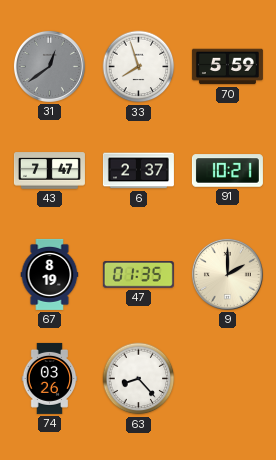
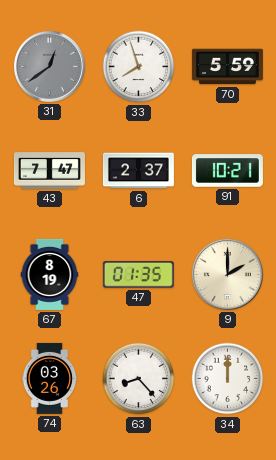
34: none -> 12:00 (228, 379)
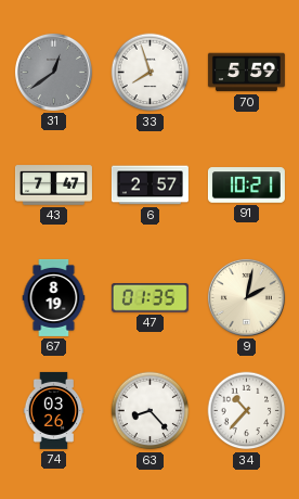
6: 2:37 -> 2:57 (149, 185)
9: 2:00 -> 2:02 (246, 297)
34: 12:00 -> 10:37 (247, 411)
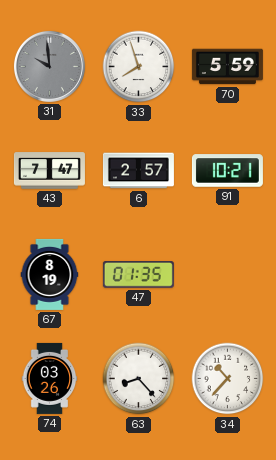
31: 12:39 -> 9:59 (49, 66)
9: 2:02 -> none (246, 297)
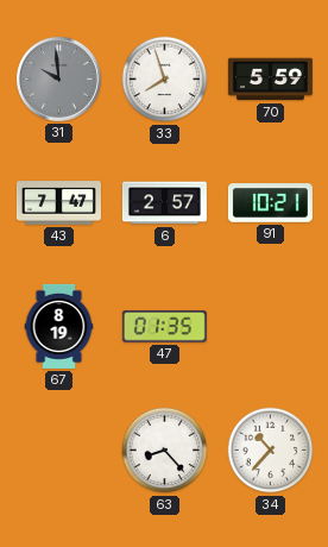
74: 03:26 -> none (50, 378)
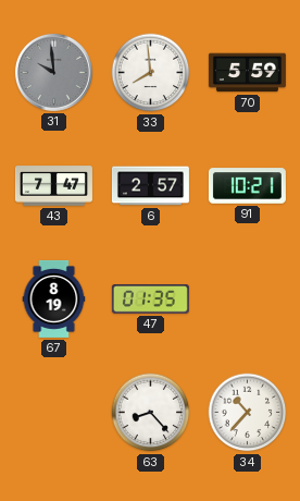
33: 7:57 -> 7:59 (151, 73)
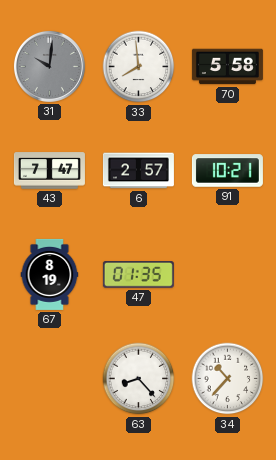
31: 9:59 -> 10:01 (49, 66)
70: 5:59 -> 5:58 (227, 67)
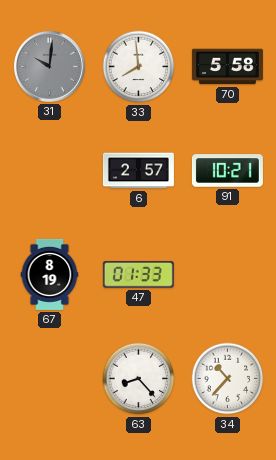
43: 7:47 -> none (49, 171)
47: 01:35 -> 01:33 (138, 275)
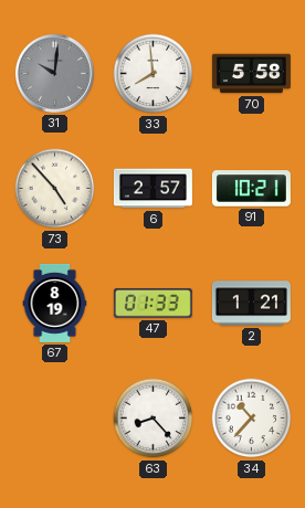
73: none -> 4:53 (55, 189)
2: none -> 1:21 (251, 304)
